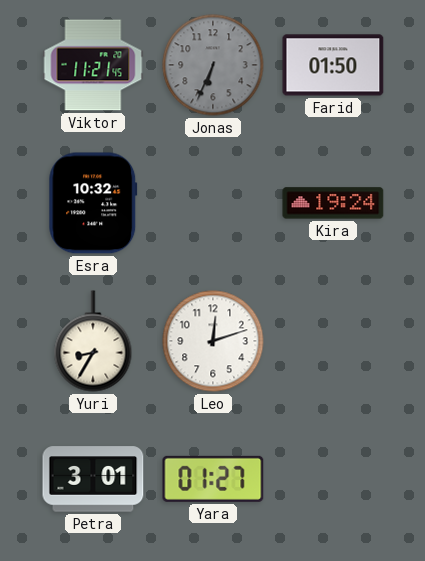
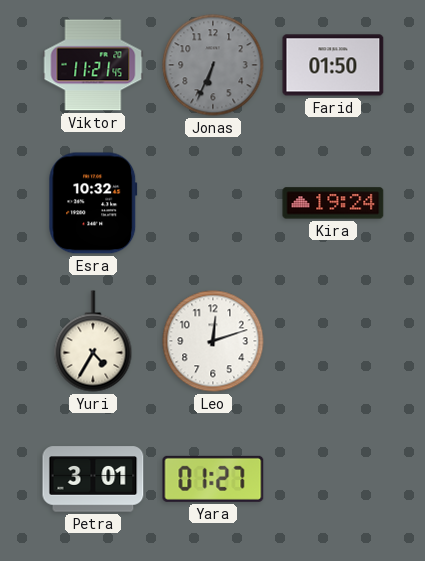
Yuri: 8:35 -> 4:35 (93, 341)
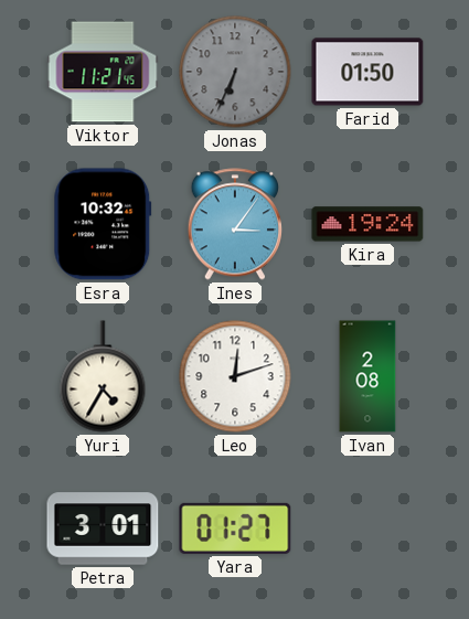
Ines: none -> 3:06 (234, 224)
Ivan: none -> 2:08 (367, 376)
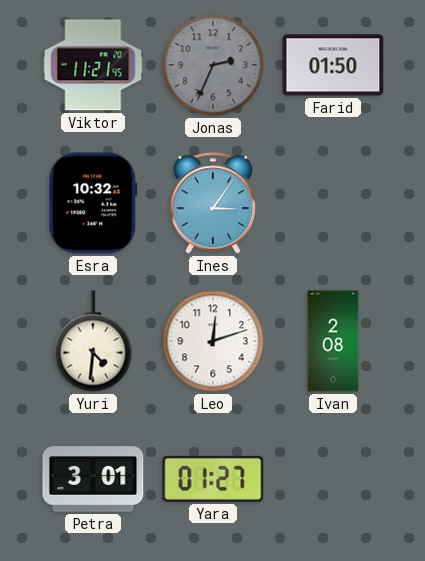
Jonas: 6:34 -> 2:34 (213, 65)
Kira: 19:24 -> none (367, 224)
Yuri: 4:35 -> 4:31 (93, 341)
